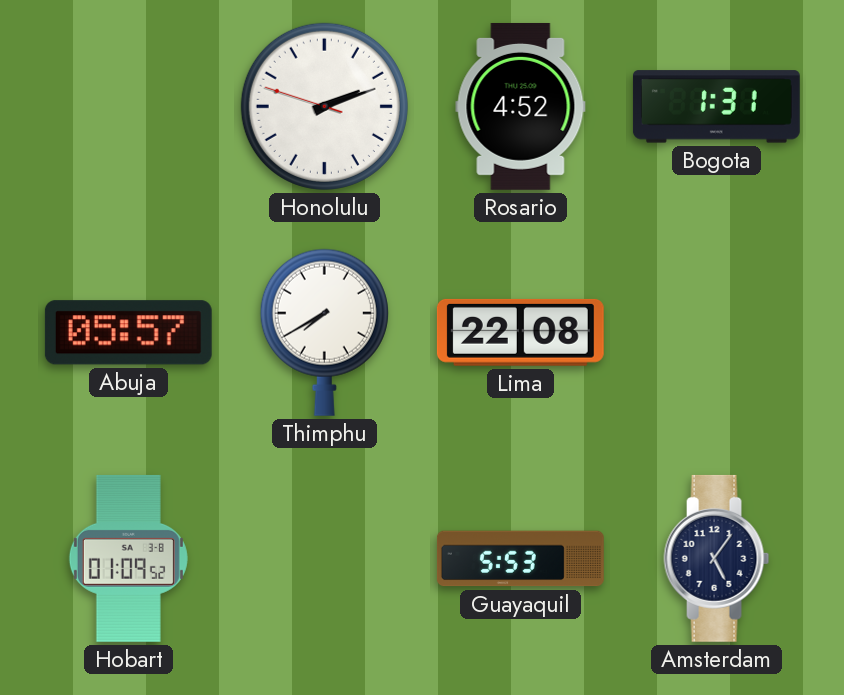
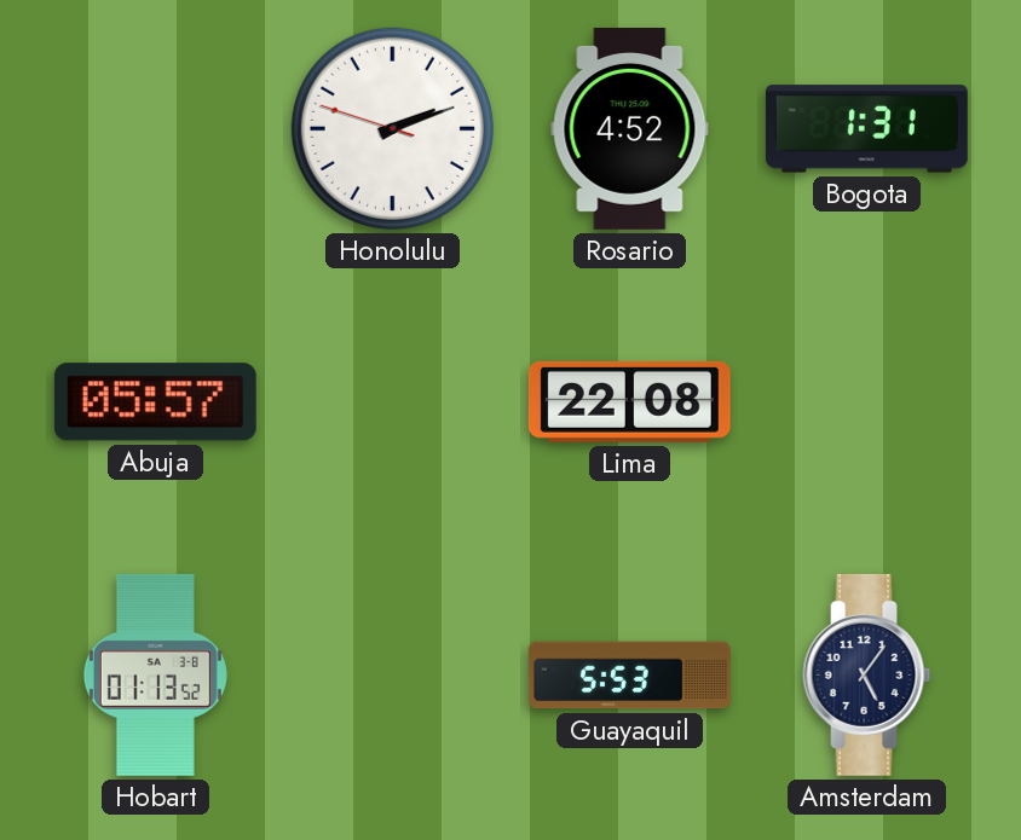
Thimphu: 7:40 -> none (324, 332)
Hobart: 01:09 -> 01:13 (155, 674)
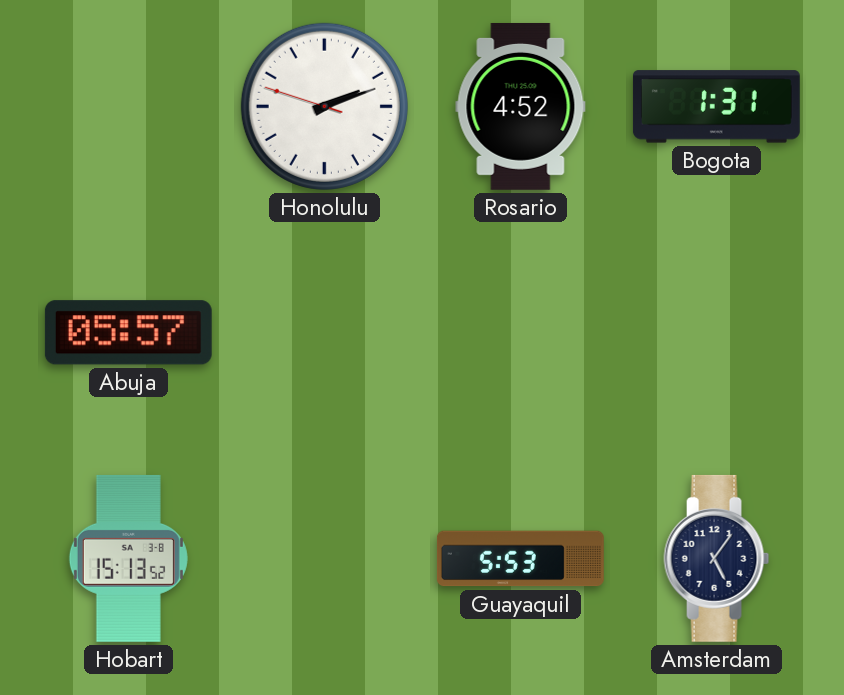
Lima: 22:08 -> none (629, 401)
Hobart: 01:13 -> 15:13 (128, 558)
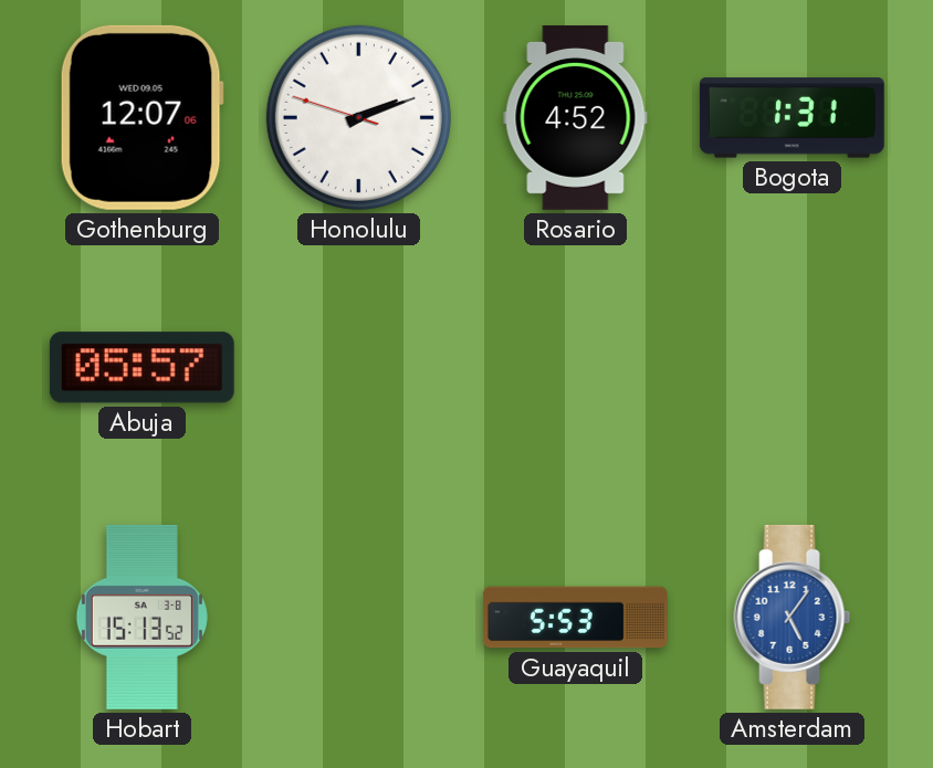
Gothenburg: none -> 12:07 (141, 117)
Amsterdam dial: navy -> blue (793, 617)
